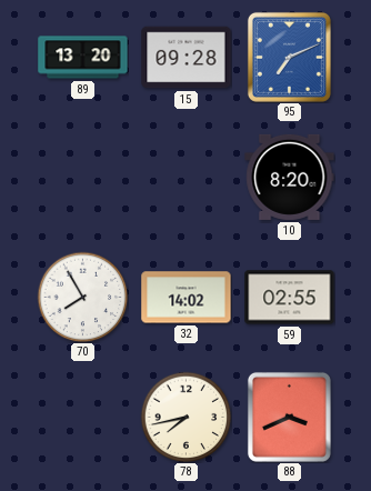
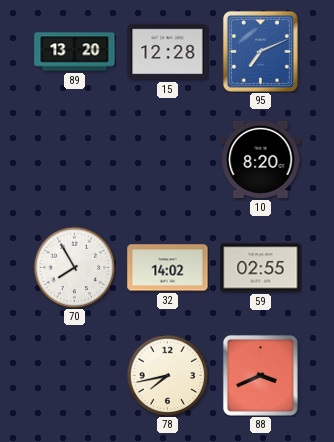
15: 09:28 -> 12:28 (168, 52)
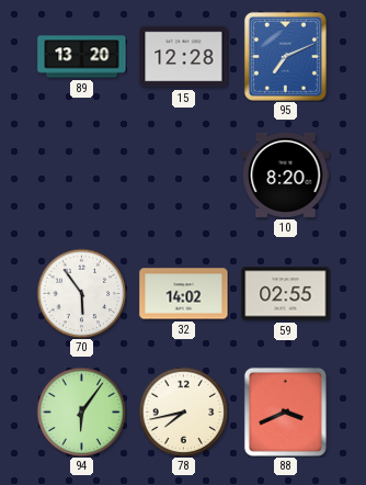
70: 7:55 -> 5:54 (81, 293)
94: none -> 6:06 (81, 411)
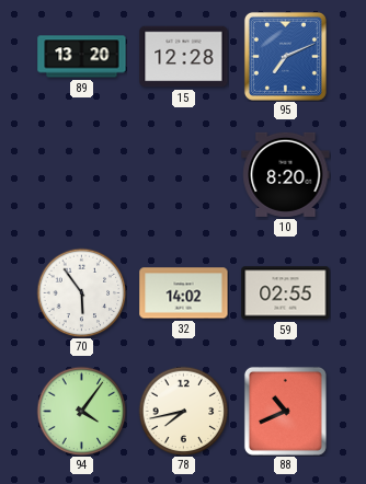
94: 6:06 -> 4:06 (81, 411)
88: 3:41 -> 10:41 (285, 411)
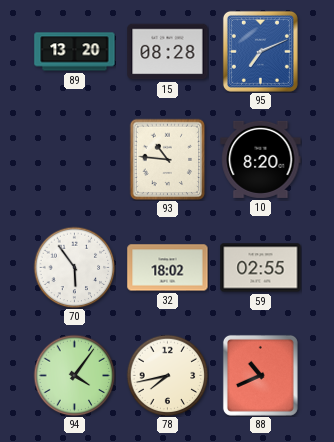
15: 12:28 -> 08:28 (168, 52)
93: none -> 10:46 (168, 159)
32: 14:02 -> 18:02 (168, 268)
